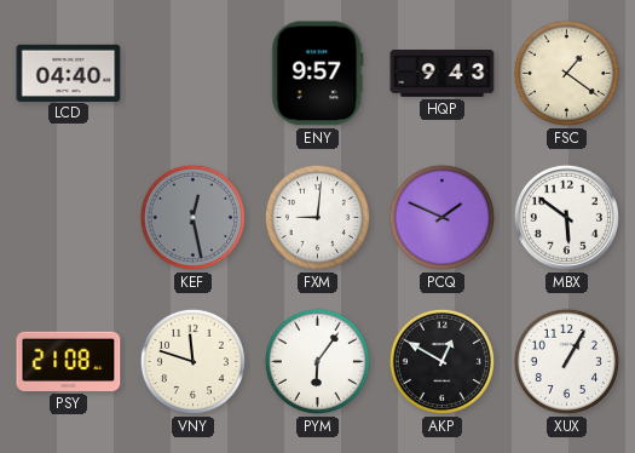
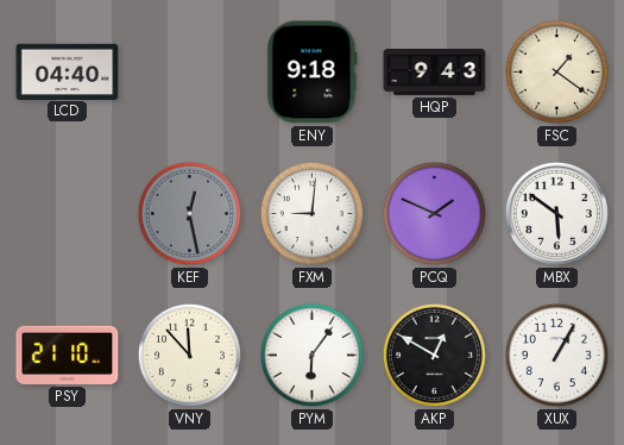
ENY: 9:57 -> 9:18 (313, 73)
PSY: 21:08 -> 21:10 (68, 355)
VNY: 11:48 -> 11:53 (189, 355)
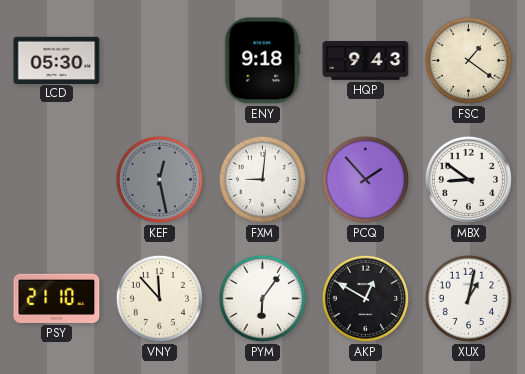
LCD: 04:40 -> 05:30 (57, 60)
PCQ: 1:49 -> 1:53 (365, 179)
MBX: 5:51 -> 8:51 (468, 179)
XUX: 1:05 -> 1:02 (468, 298)
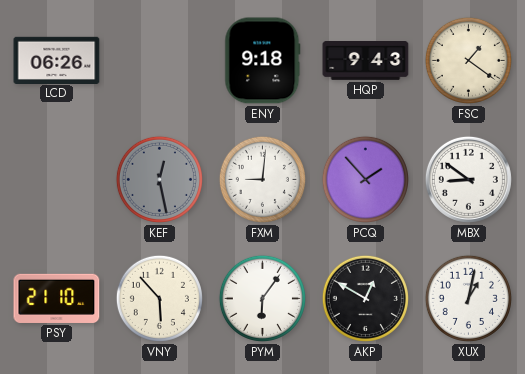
LCD: 05:30 -> 06:26 (57, 60)
VNY: 11:53 -> 5:53 (159, 298)
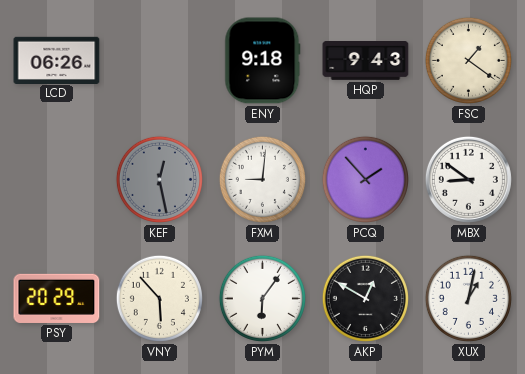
PSY: 21:10 -> 20:29 (57, 298)
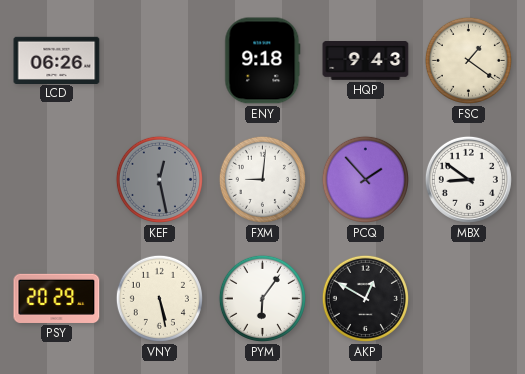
VNY: 5:53 -> 5:28 (159, 298)
XUX: 1:02 -> none (468, 298)
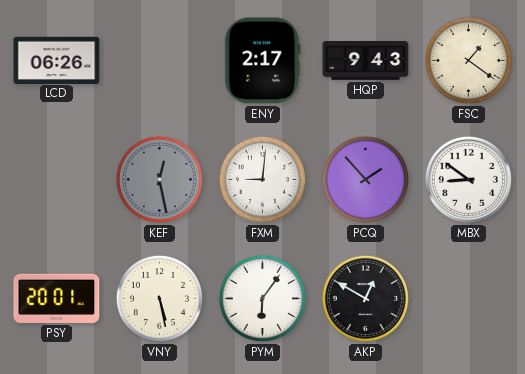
ENY: 9:18 -> 2:17 (263, 61)
PSY: 20:29 -> 20:01 (57, 298)
